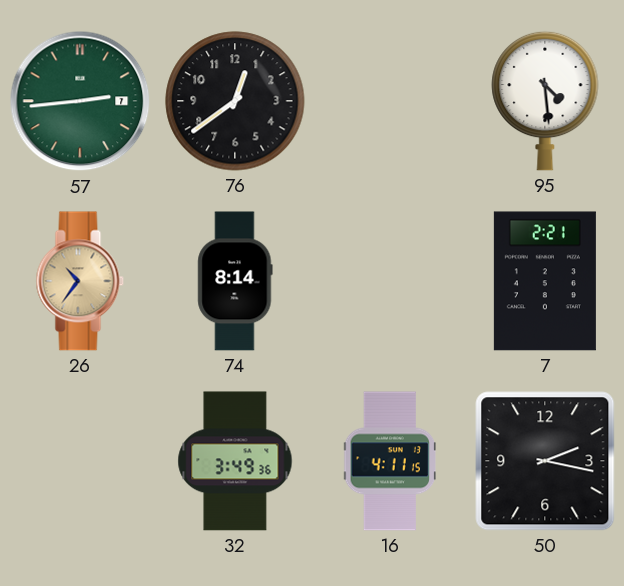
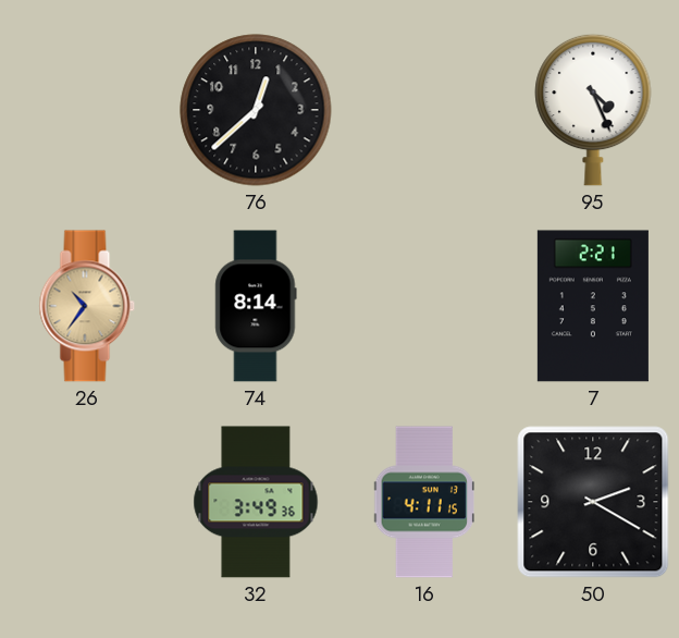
57: 2:44 -> none (80, 101)
76: 12:39 -> 12:38 (256, 110)
95: 4:29 -> 4:26 (593, 110)
50: 2:17 -> 2:20 (593, 502)
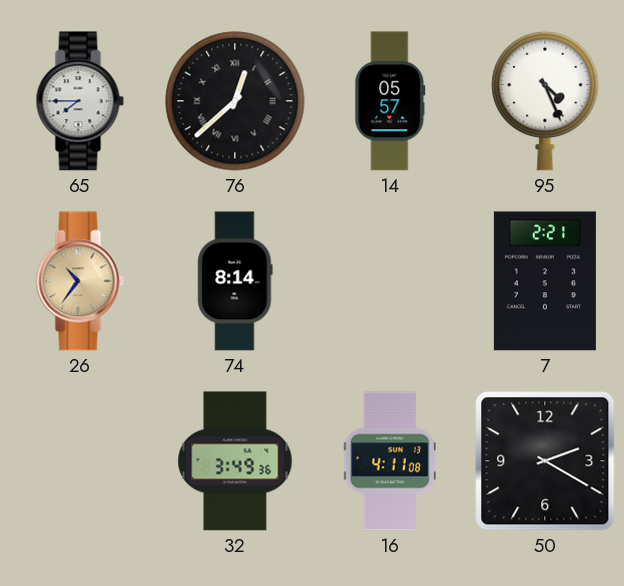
65: none -> 7:45 (80, 101)
76 numerals: Arabic -> Roman (235, 101)
14: none -> 05:57 (390, 101)
16: 4:11:15 -> 4:11:08 (391, 461)
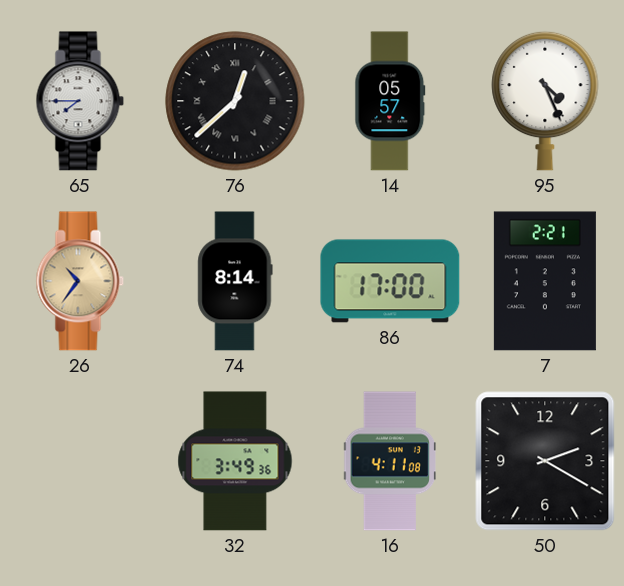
86: none -> 17:00 (390, 281)
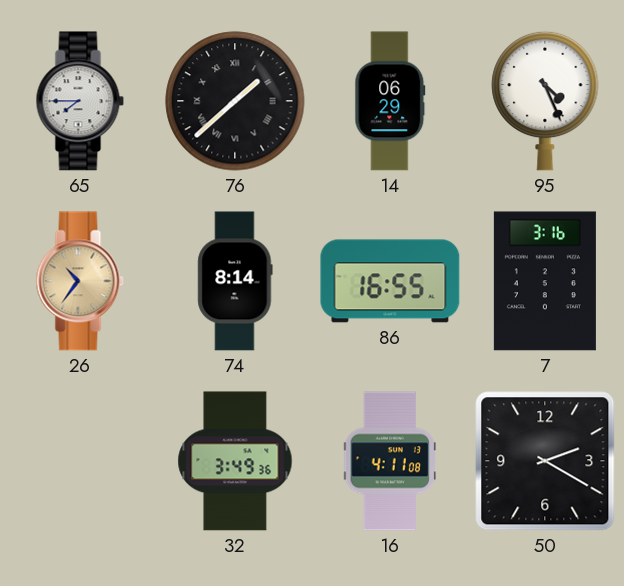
76: 12:38 -> 1:38 (235, 101)
14: 05:57 -> 06:29 (390, 101)
86: 17:00 -> 16:55 (390, 281)
7: 2:21 -> 3:16 (545, 281)
